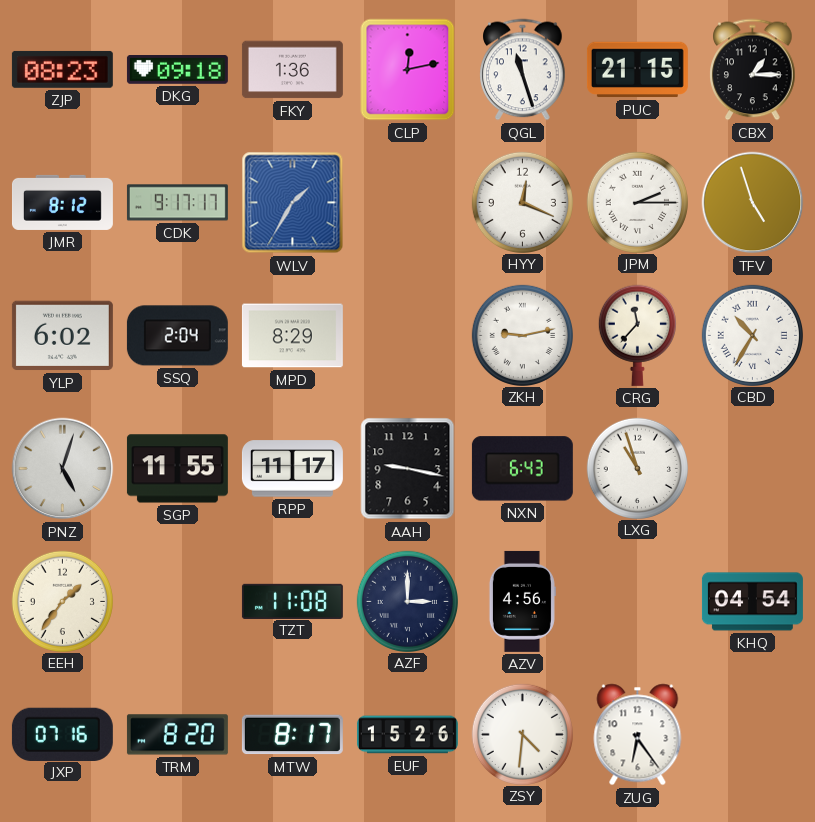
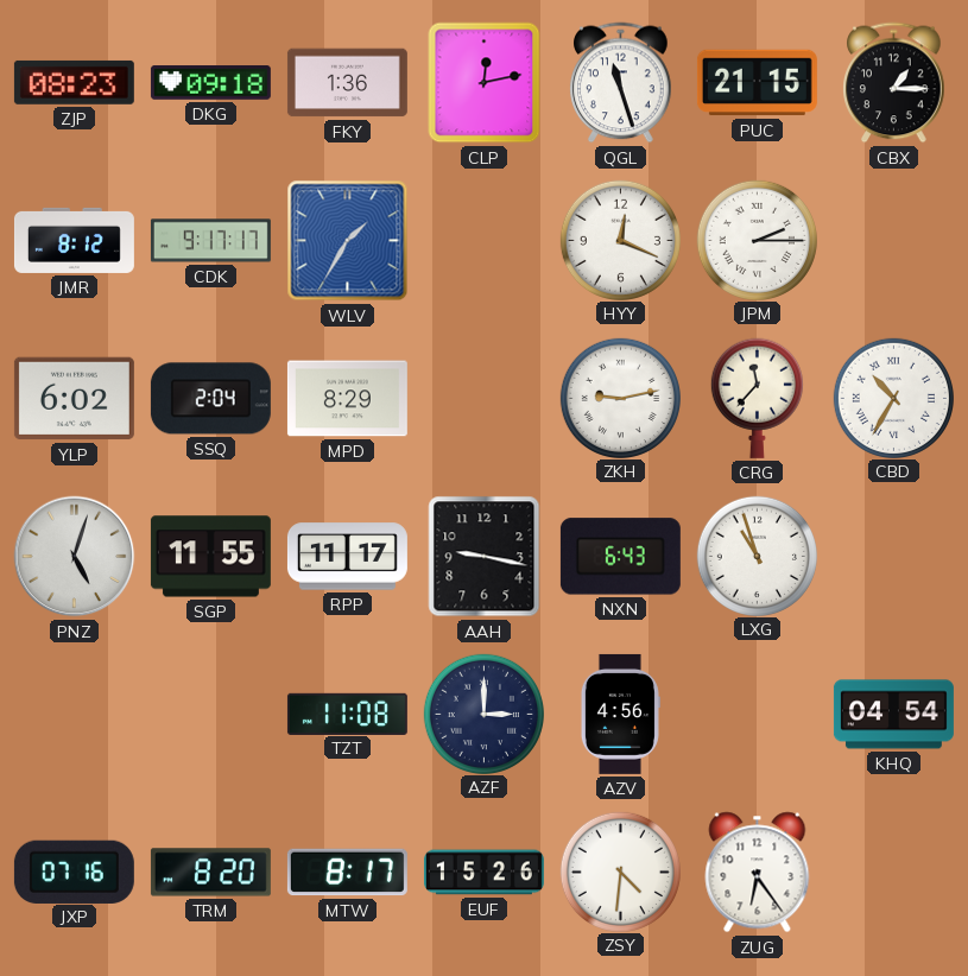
TFV: 4:57 -> none (753, 203)
EEH: 1:36 -> none (62, 601)
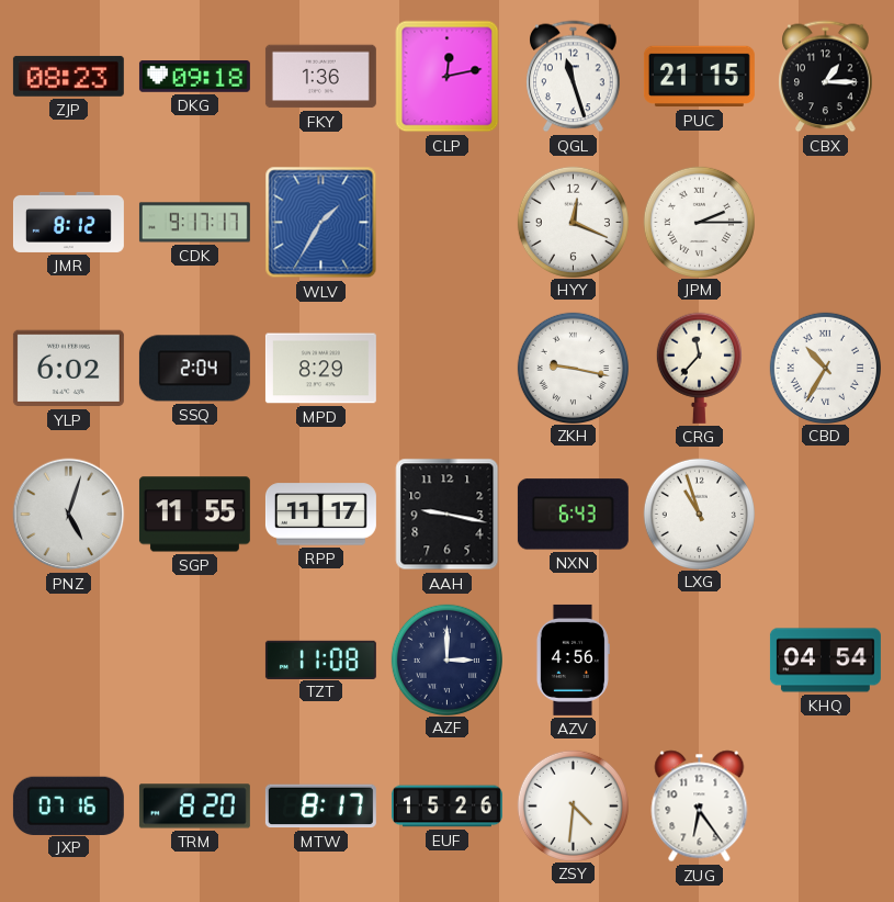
ZKH: 9:13 -> 9:17 (573, 368)
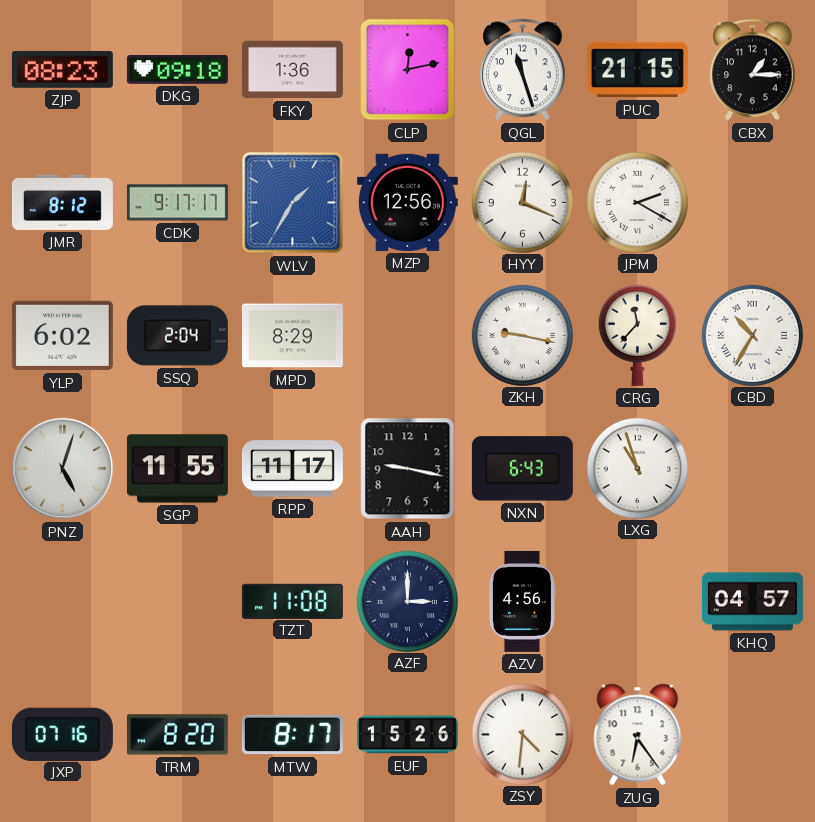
MZP: none -> 12:56 (407, 202)
JPM: 2:15 -> 2:20 (637, 202)
KHQ: 04:54 -> 04:57 (752, 602)
